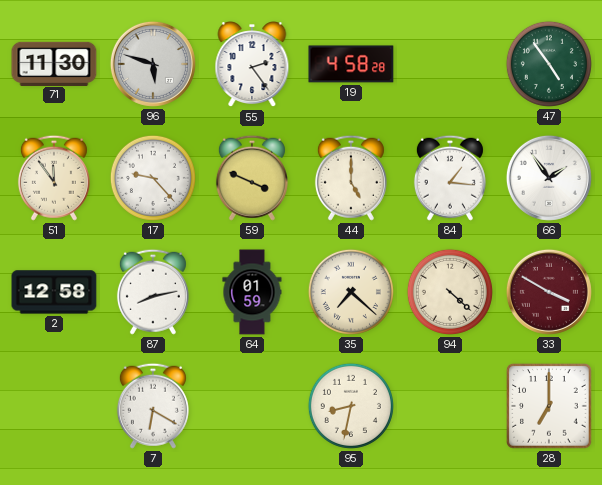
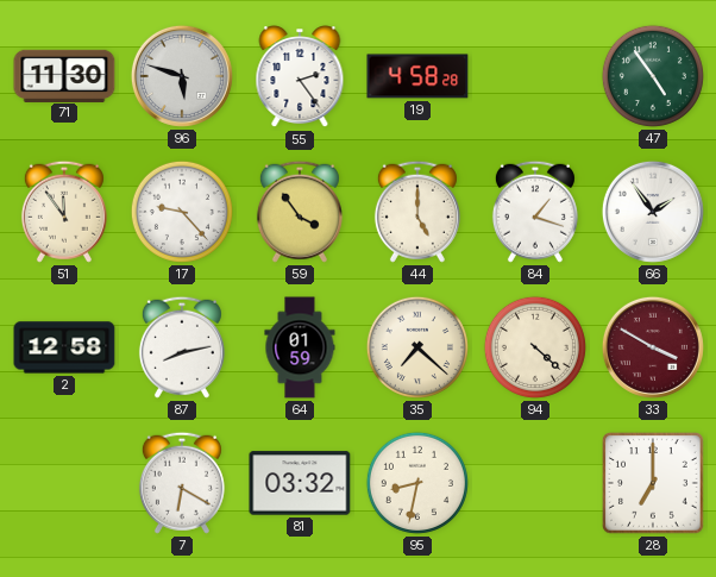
59: 3:49 -> 3:54 (300, 212)
84: 1:16 -> 1:18 (535, 212)
81: none -> 03:32 (300, 483)
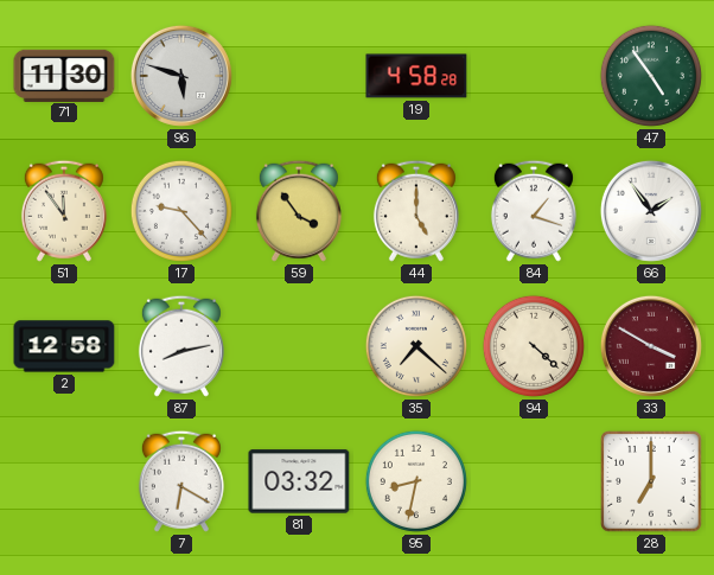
55: 2:24 -> none (300, 77)
64: 01:59 -> none (300, 347)
